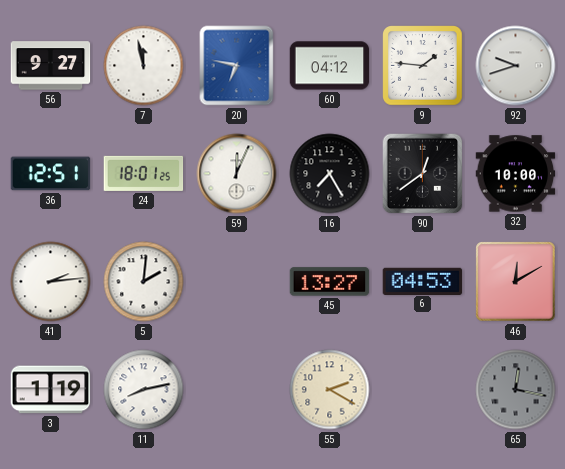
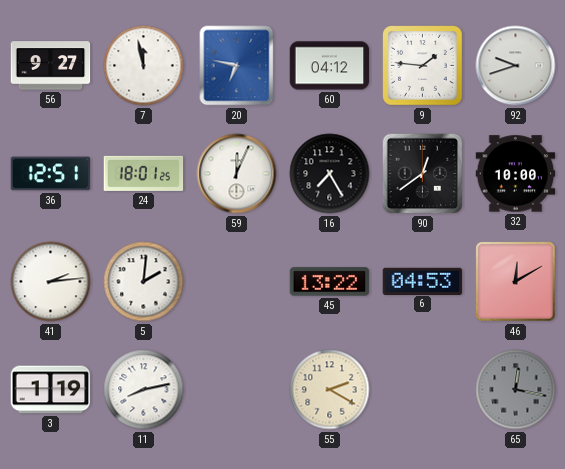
45: 13:27 -> 13:22 (330, 282)
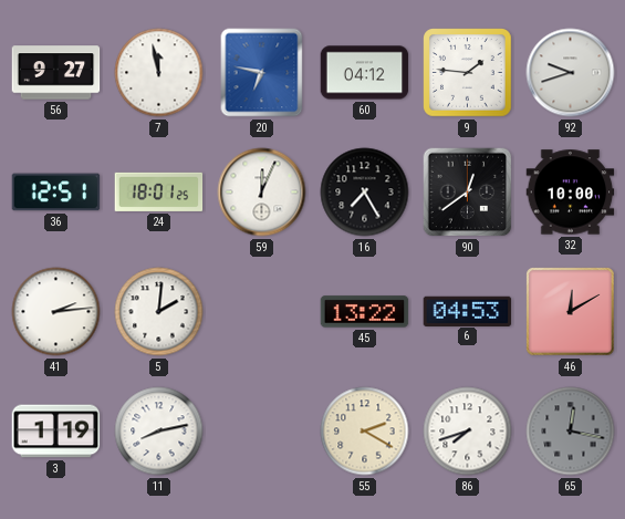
86: none -> 7:42 (468, 432)
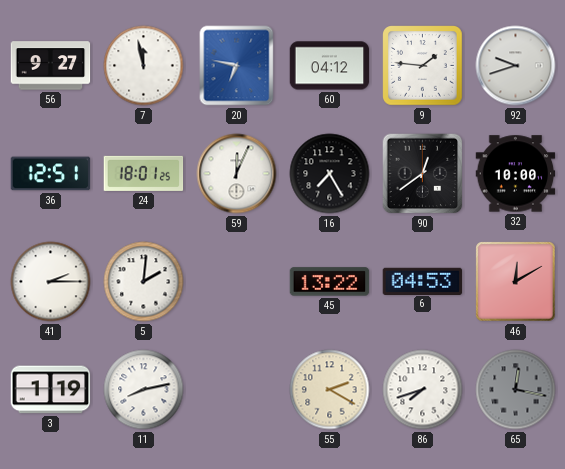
41: 2:14 -> 2:15 (51, 282)
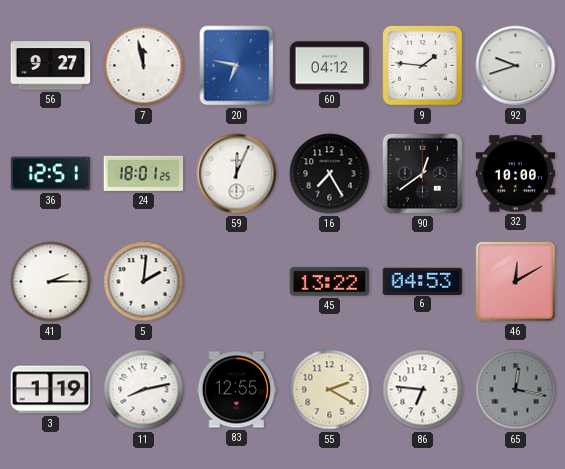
83: none -> 12:55 (237, 390)
86: 7:42 -> 6:46 (423, 390)
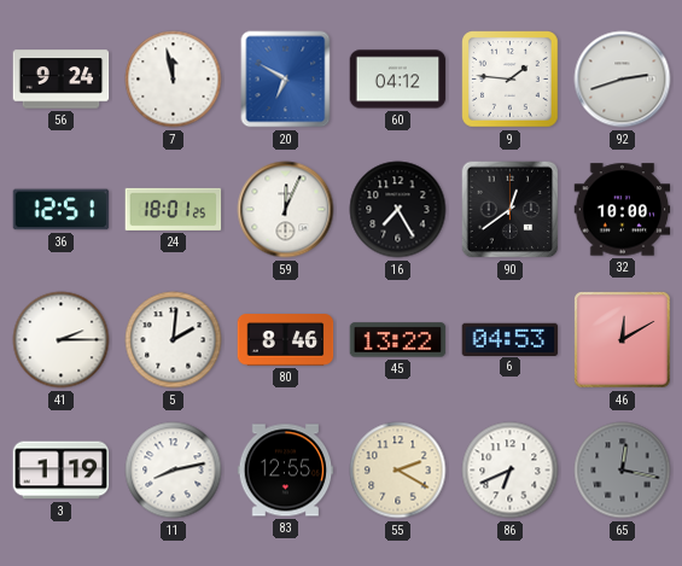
56: 9:27 -> 9:24 (62, 80)
20: 6:47 -> 6:50 (286, 80)
92: 9:42 -> 2:42 (623, 80)
80: none -> 8:46 (286, 340)
86: 6:46 -> 6:41 (511, 471)
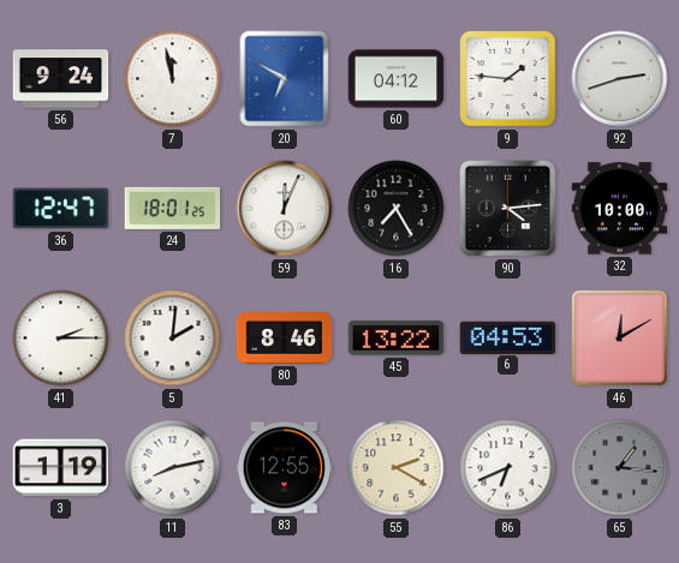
36: 12:51 -> 12:47 (61, 209)
90: 12:39 -> 4:14 (508, 209)
65: 12:17 -> 1:16 (620, 468)
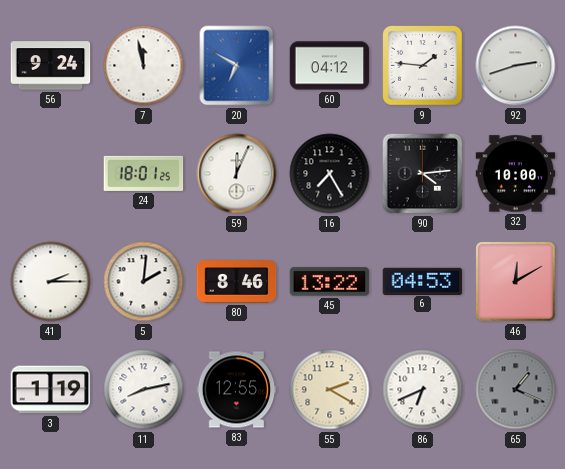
36: 12:47 -> none (61, 209)
65: 1:16 -> 1:19 (516, 390)
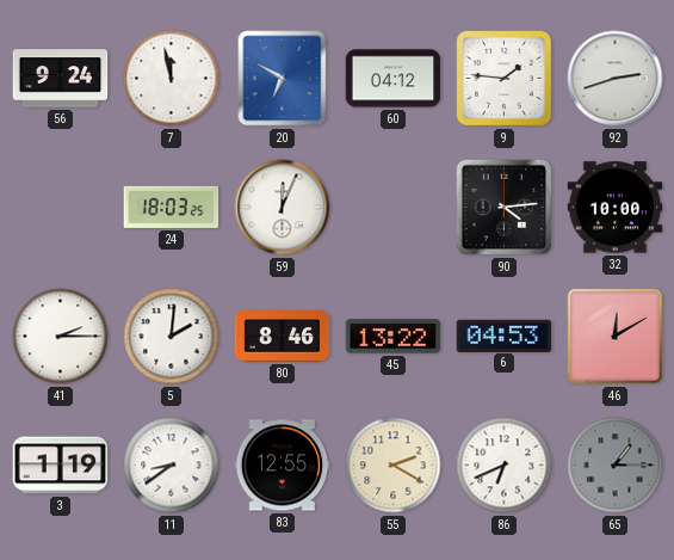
24: 18:01 -> 18:03 (172, 207)
16: 7:25 -> none (330, 174)
11: 8:13 -> 8:39 (172, 466)
65: 1:19 -> 1:15 (616, 466)
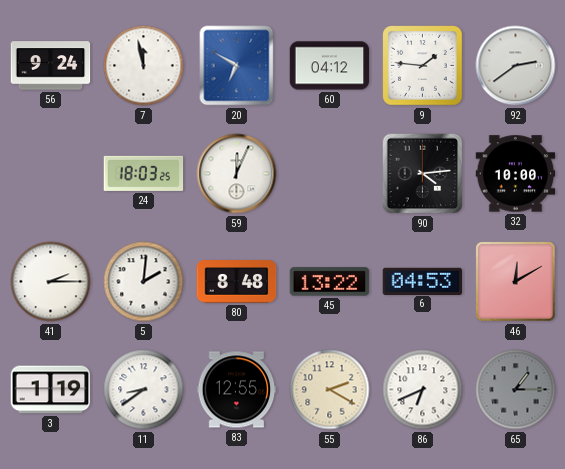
92: 2:42 -> 2:39 (516, 66)
80: 8:46 -> 8:48 (237, 282)
